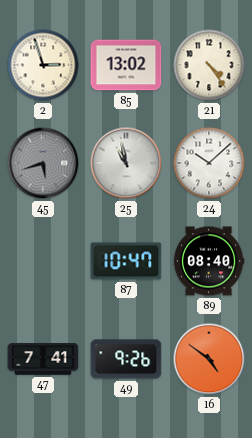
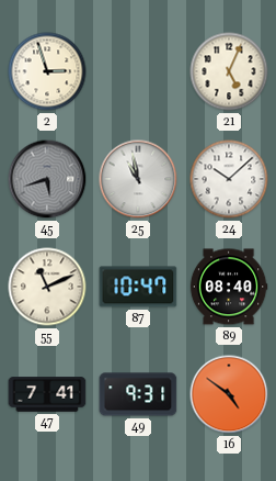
85: 13:02 -> none (126, 65)
21: 4:24 -> 5:04 (229, 71)
55: none -> 11:11 (47, 287)
49: 9:26 -> 9:31 (138, 394)
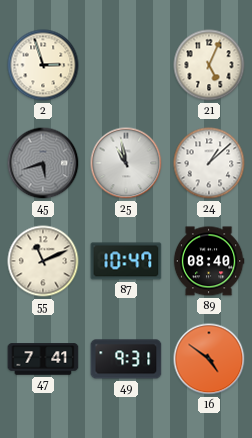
24: 10:08 -> 1:08 (209, 163)
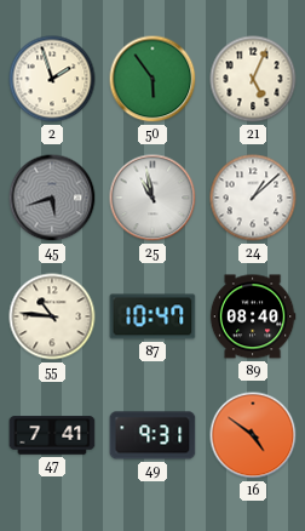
2: 2:57 -> 1:57 (52, 79)
50: none -> 5:54 (152, 79)
55: 11:11 -> 10:46 (52, 316)
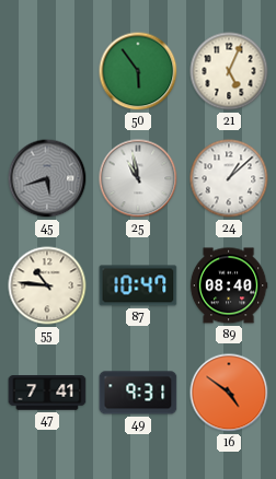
2: 1:57 -> none (52, 79)
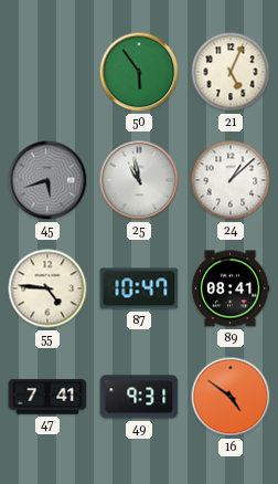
55: 10:46 -> 4:46 (47, 288)
89: 08:40 -> 08:41 (231, 288)
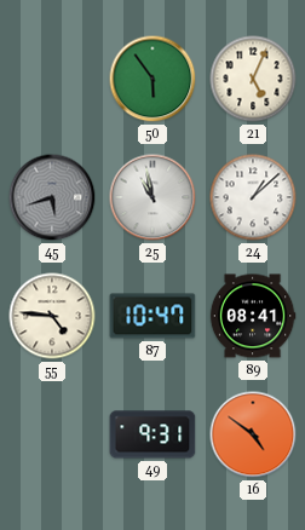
47: 7:41 -> none (47, 397)
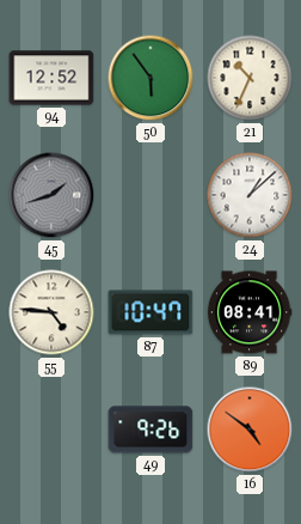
94: none -> 12:52 (51, 78)
21: 5:04 -> 10:34 (250, 78)
45: 5:42 -> 1:42 (51, 195)
25: 10:58 -> none (152, 197)
49: 9:31 -> 9:26 (150, 429)
